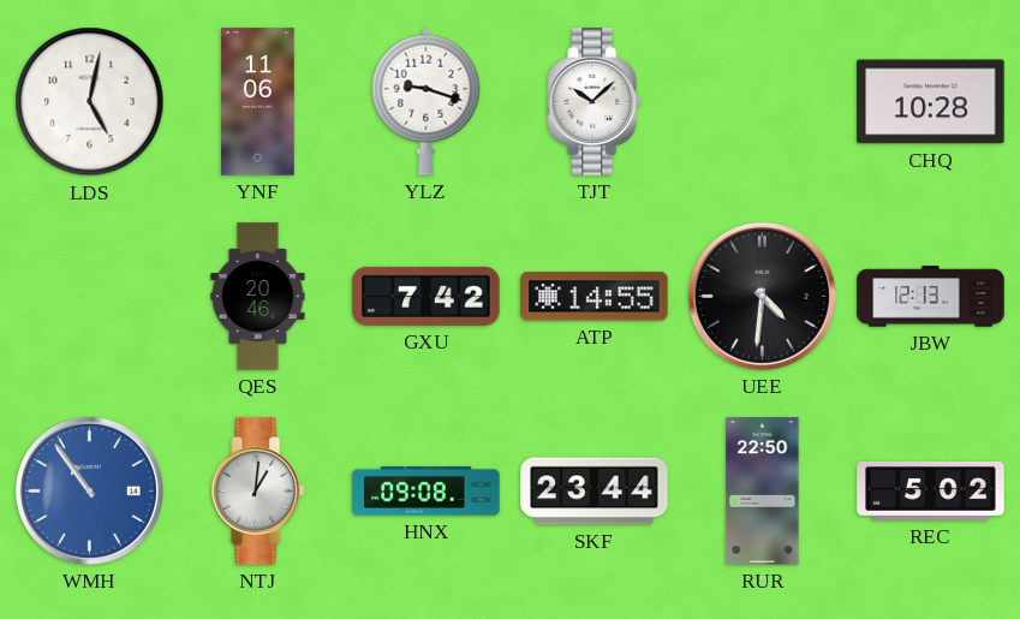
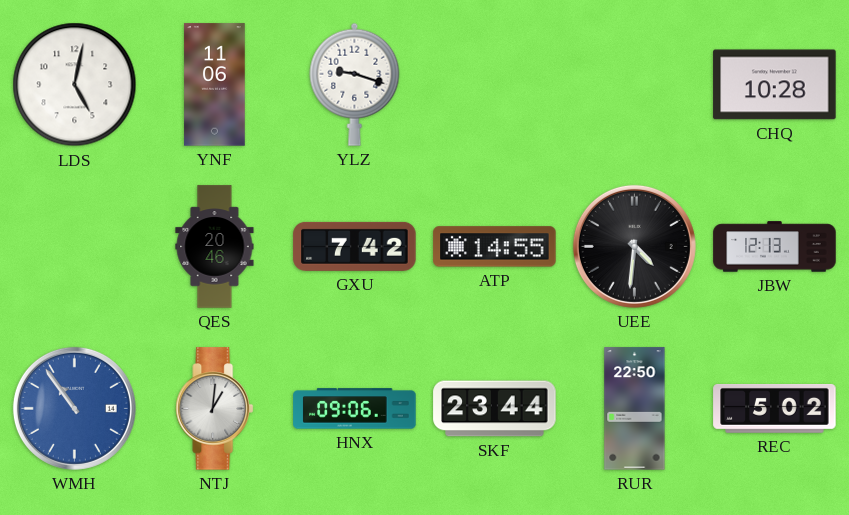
TJT: 10:08 -> none (595, 102)
HNX: 09:08 -> 09:06 (355, 409)
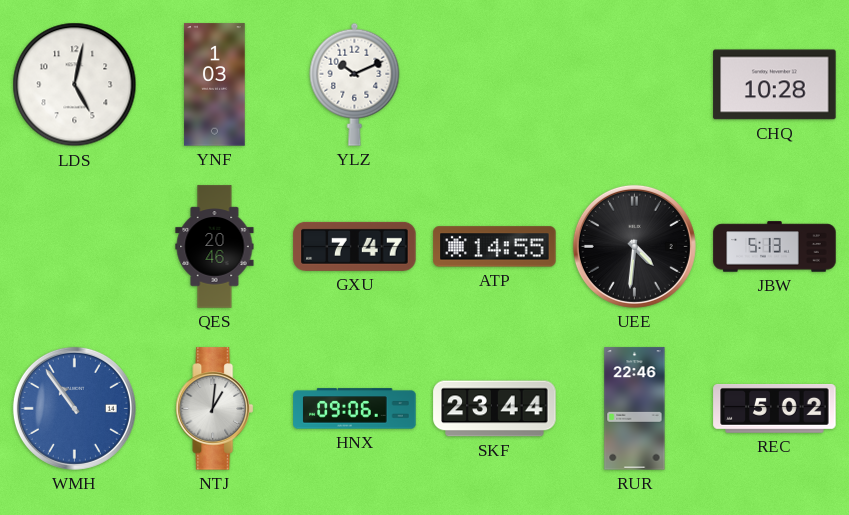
YNF: 11:06 -> 1:03 (215, 85)
YLZ: 9:18 -> 10:11 (355, 84)
GXU: 7:42 -> 7:47 (355, 246)
JBW: 12:13 -> 5:13 (775, 247)
RUR: 22:50 -> 22:46 (635, 409)
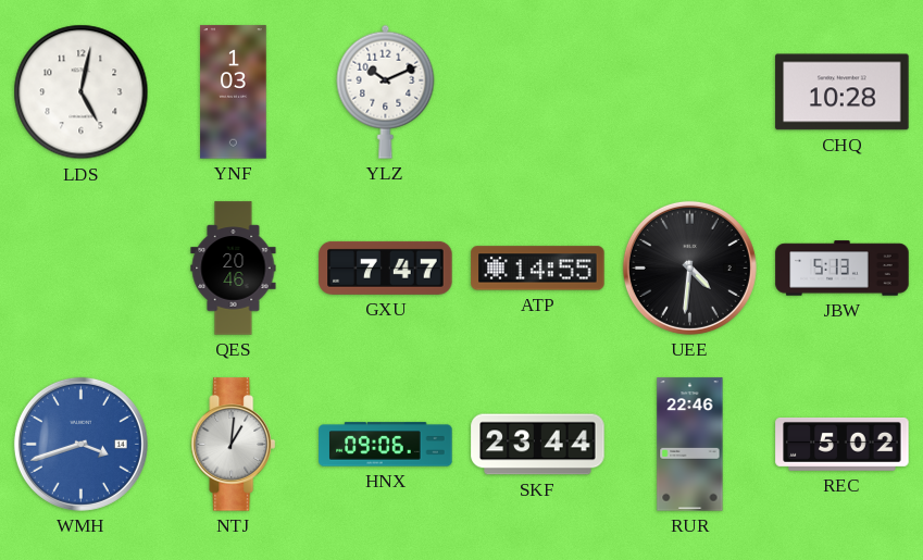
WMH: 10:54 -> 3:42 (80, 444)
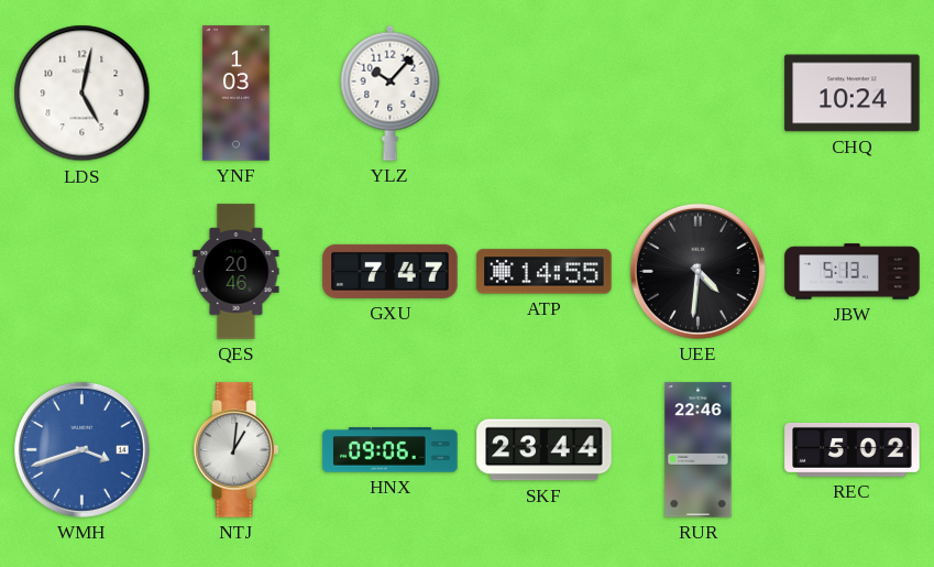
YLZ: 10:11 -> 10:07 (391, 92)
CHQ: 10:28 -> 10:24 (853, 94)
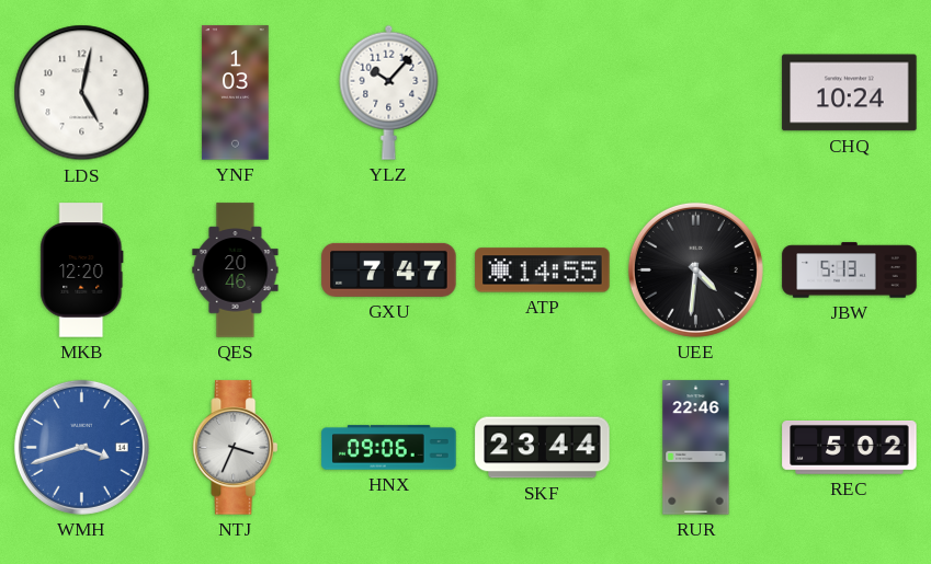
MKB: none -> 12:20 (82, 271)
NTJ: 1:01 -> 3:34 (236, 448)
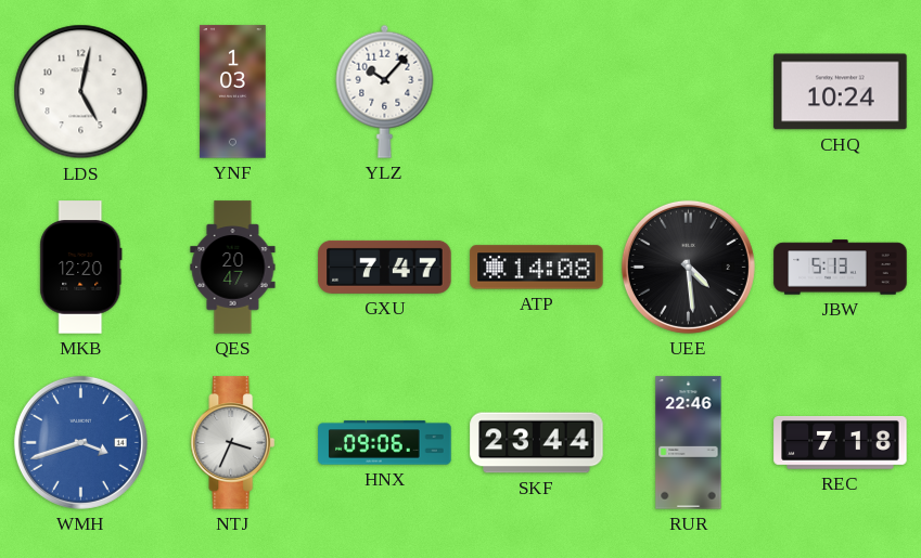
QES: 20:46 -> 20:47 (233, 268)
ATP: 14:55 -> 14:08 (537, 268)
UEE: 4:31 -> 4:29 (688, 267)
REC: 5:02 -> 7:18 (841, 443)
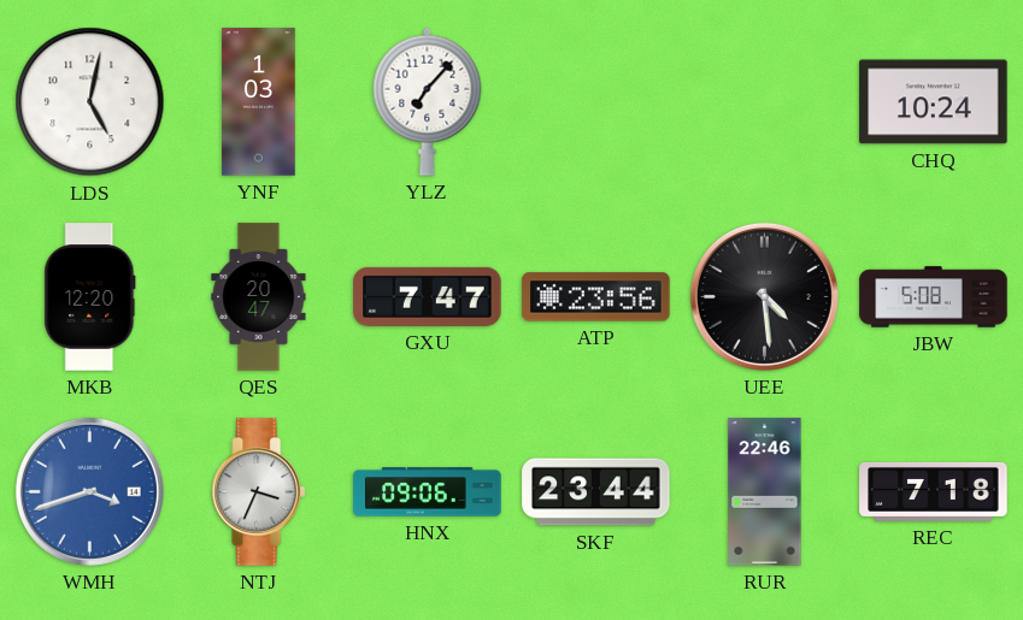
YLZ: 10:07 -> 7:07 (428, 101)
ATP: 14:08 -> 23:56 (596, 297)
JBW: 5:13 -> 5:08 (934, 297)
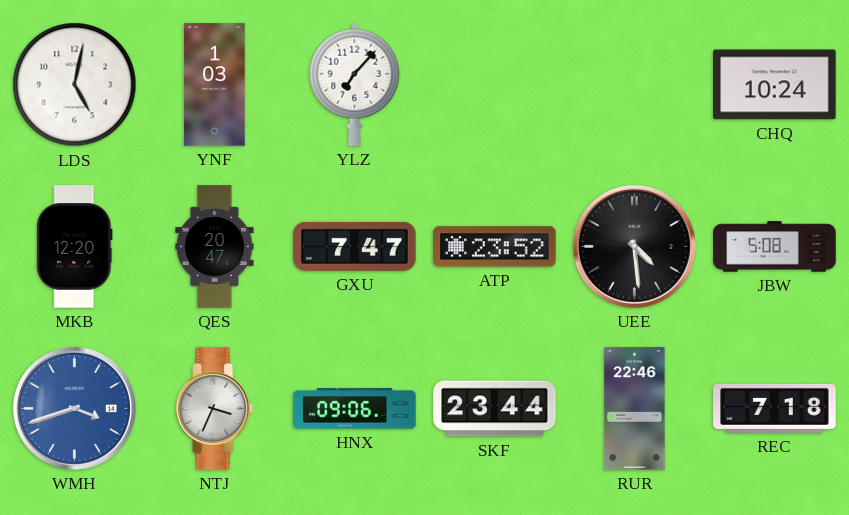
ATP: 23:56 -> 23:52 (495, 247)
